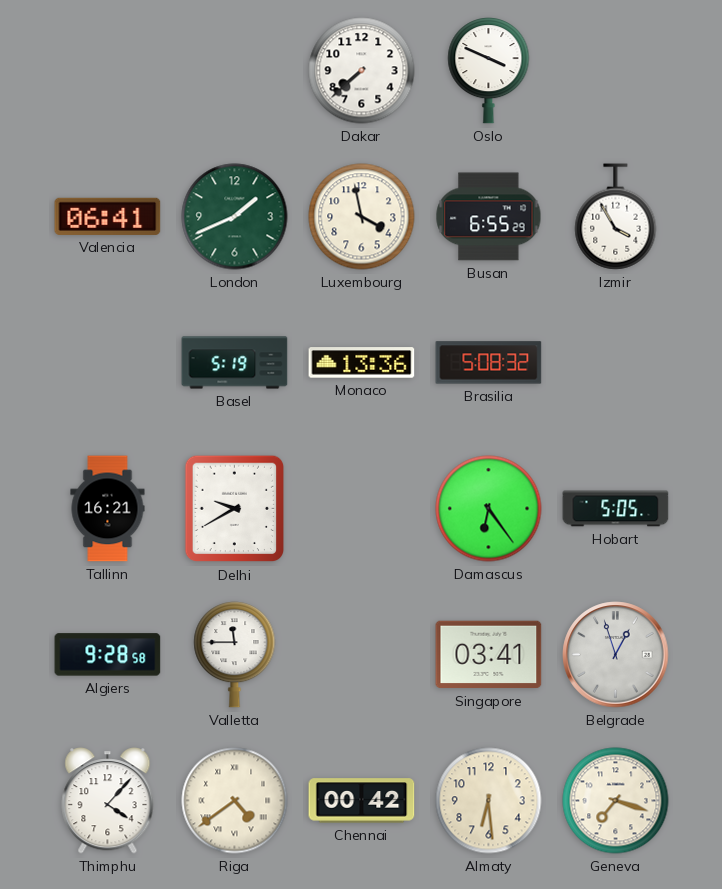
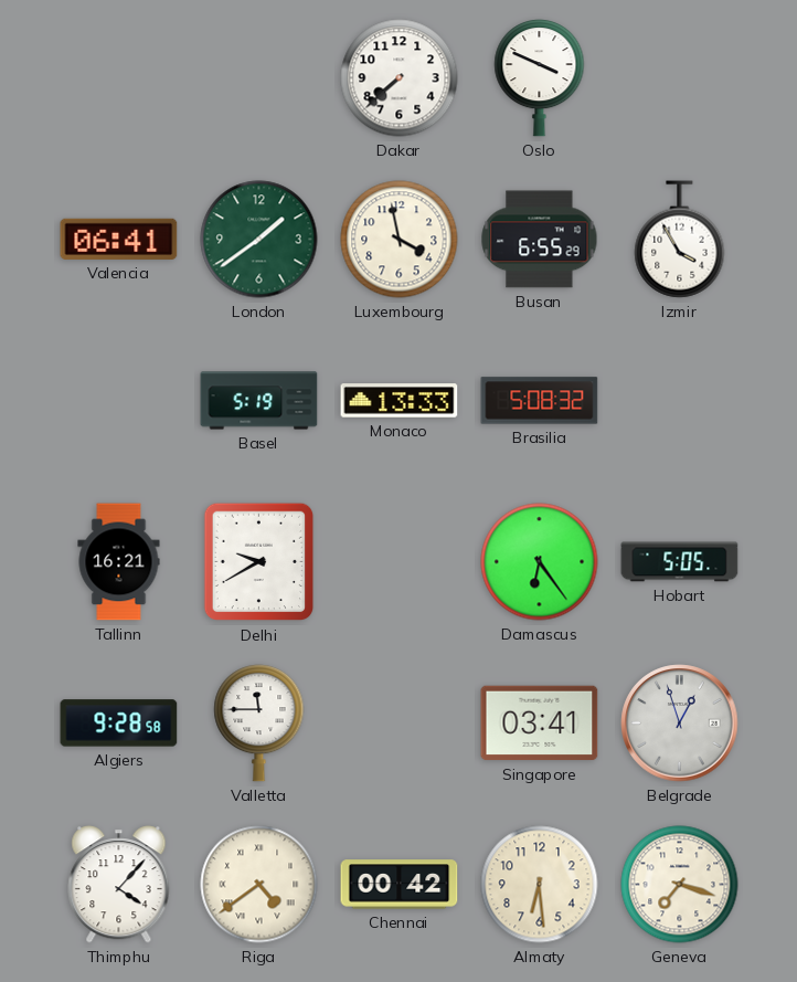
London: 1:41 -> 1:39 (259, 240)
Monaco: 13:36 -> 13:33 (400, 401)
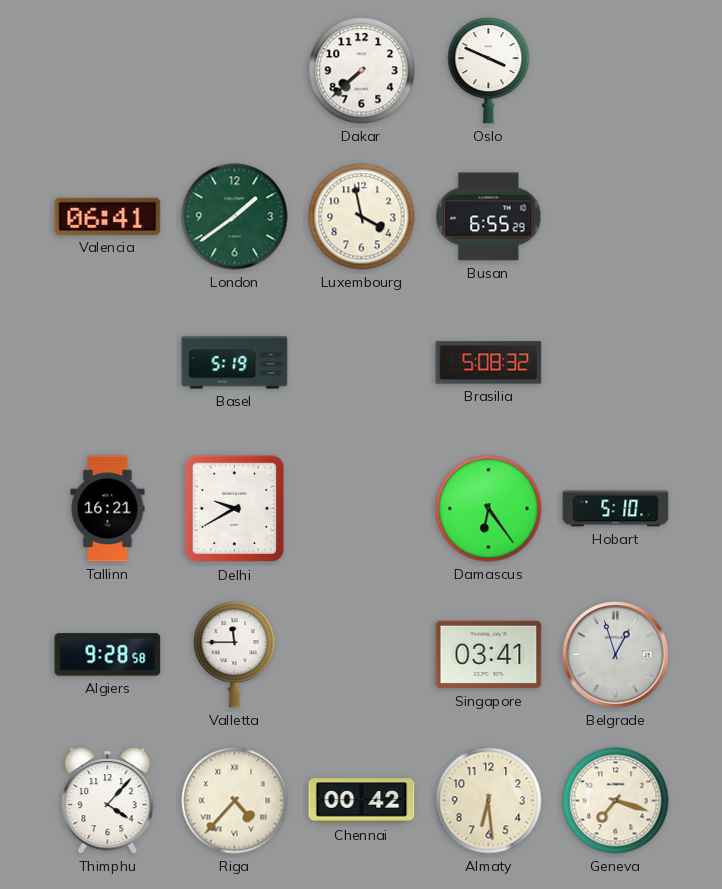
Izmir: 3:55 -> none (680, 240)
Monaco: 13:33 -> none (400, 401)
Hobart: 5:05 -> 5:10 (616, 509)
Riga: 4:39 -> 4:37 (235, 801)
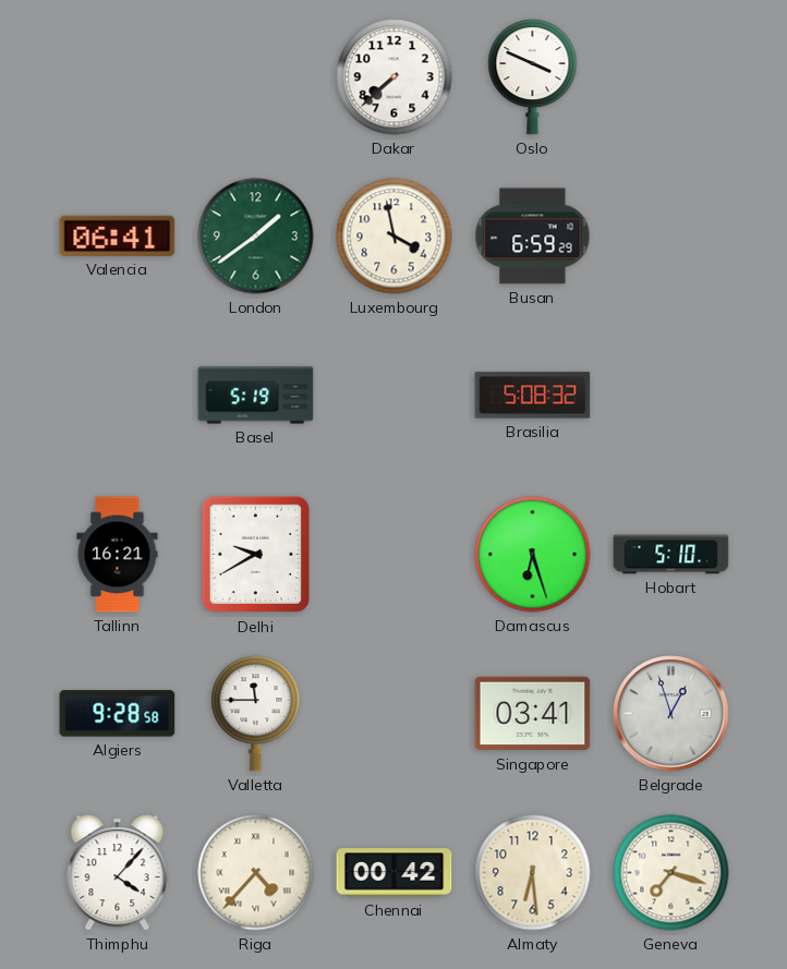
Busan: 6:55 -> 6:59 (533, 237)
Damascus: 6:24 -> 6:27 (533, 555)
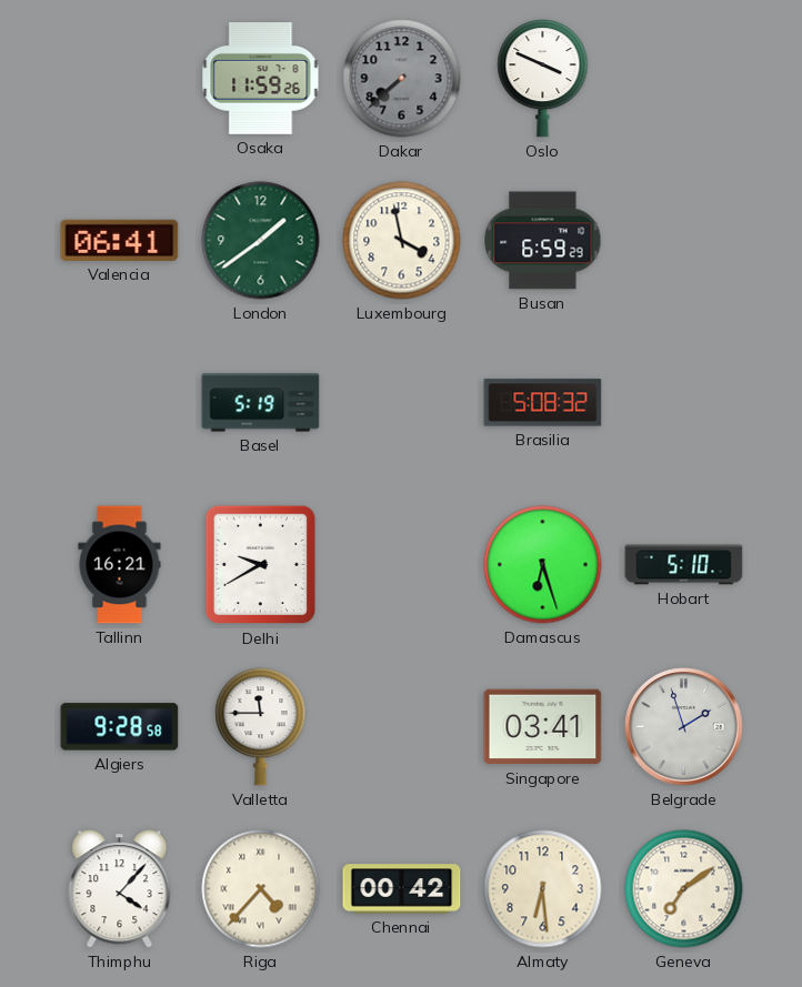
Osaka: none -> 11:59 (261, 79)
Dakar dial: white -> grey (402, 79)
Belgrade: 12:57 -> 1:57 (684, 727)
Geneva: 7:18 -> 7:09 (684, 889)
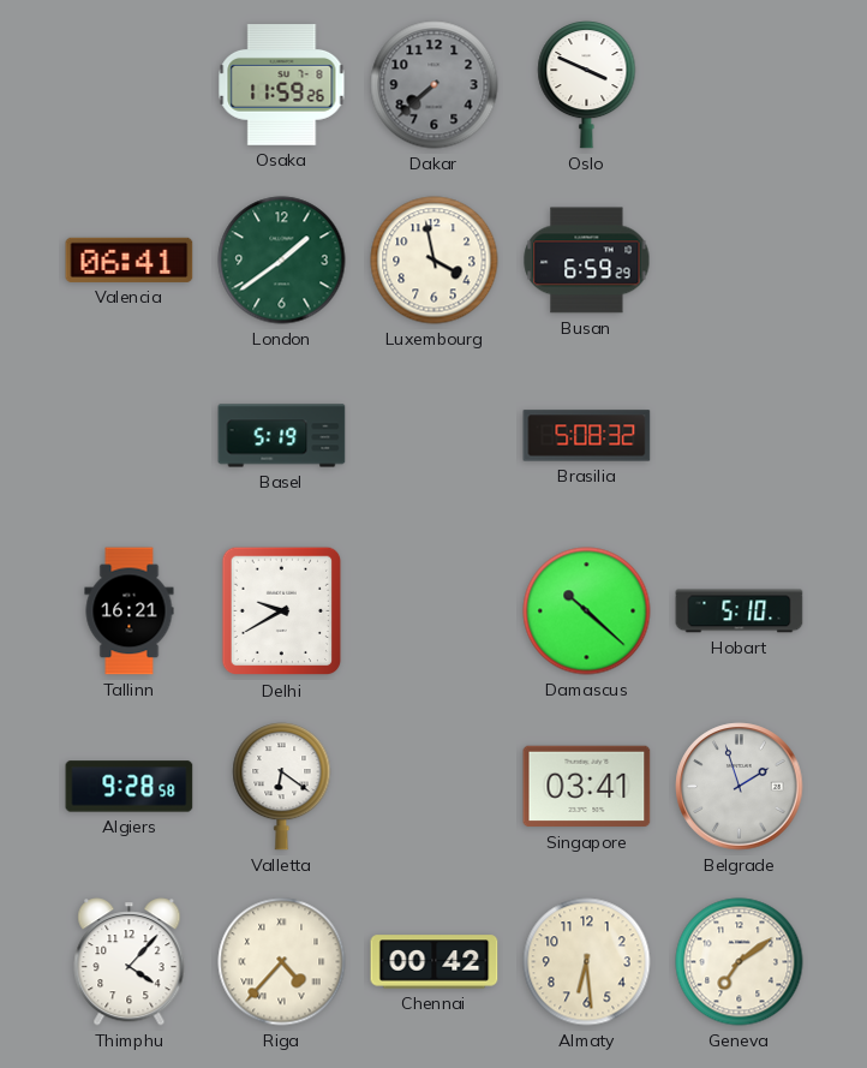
Damascus: 6:27 -> 10:22 (587, 611)
Valletta: 11:45 -> 6:21 (282, 787)
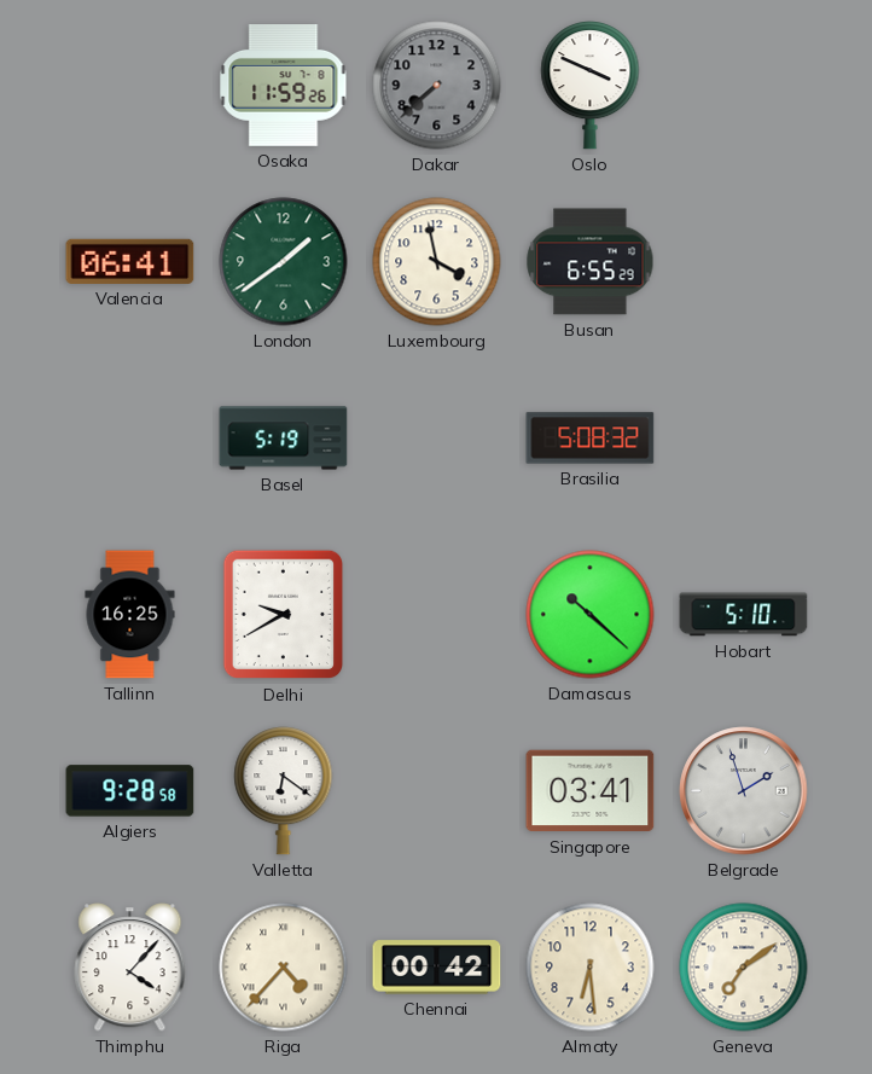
Busan: 6:59 -> 6:55 (591, 262)
Tallinn: 16:21 -> 16:25 (130, 615)
